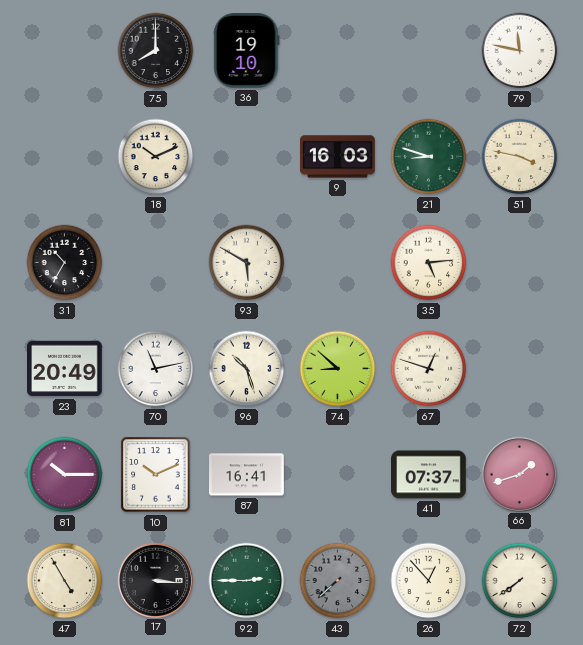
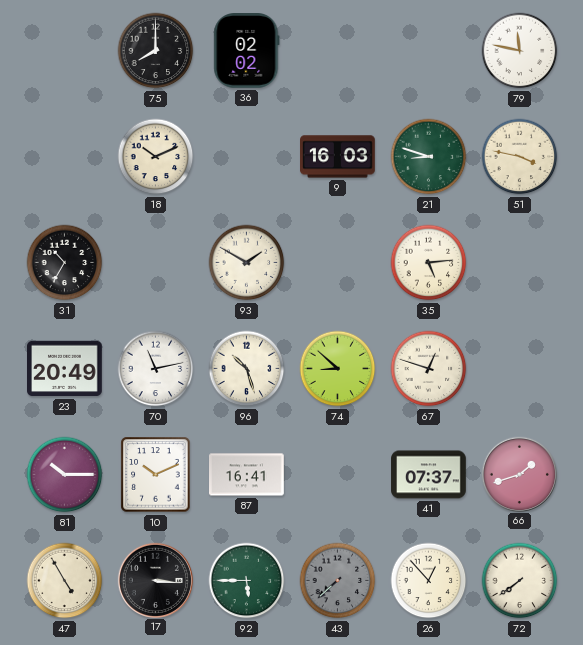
36: 19:10 -> 02:02 (247, 51)
93: 5:50 -> 1:50 (247, 263)
92: 2:45 -> 5:45 (247, 581)
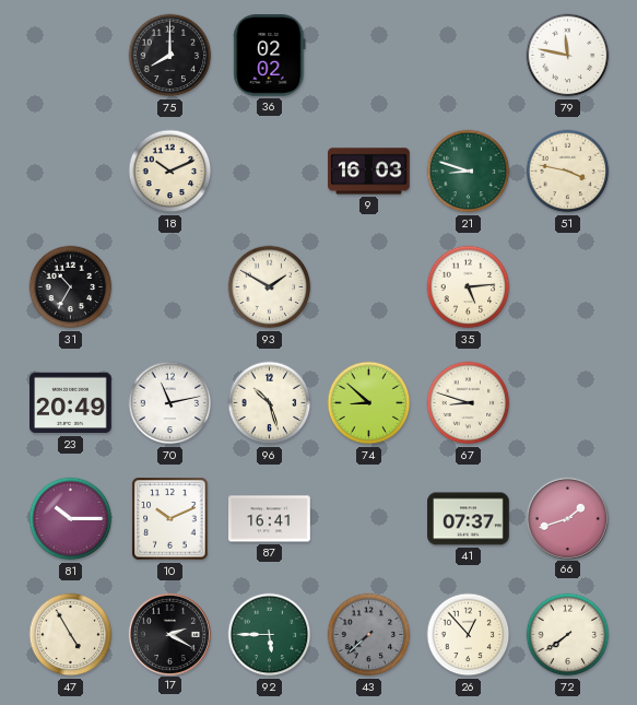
67: 12:48 -> 8:48 (469, 403)
17: 3:16 -> 2:20 (169, 634)
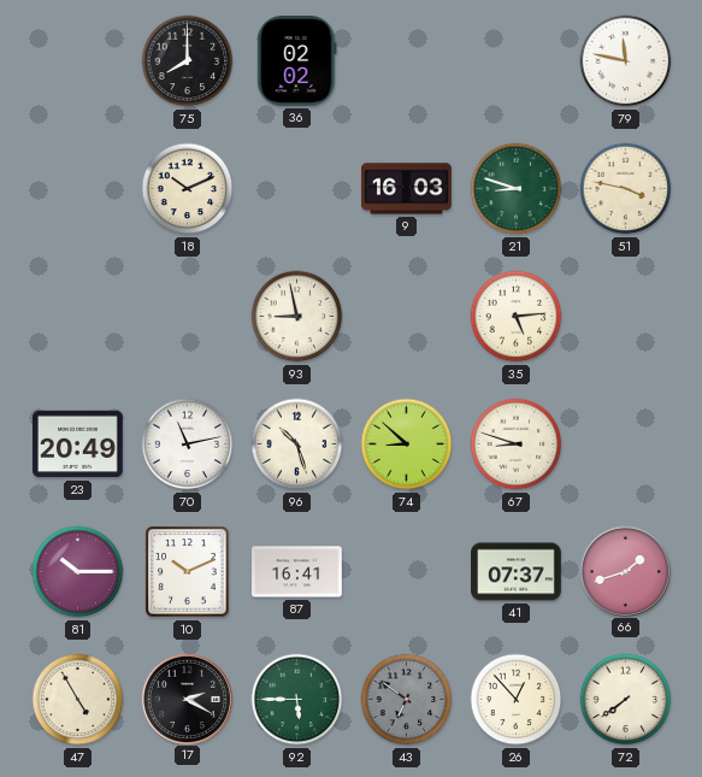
31: 10:35 -> none (71, 287)
93: 1:50 -> 8:58 (297, 317)
43: 7:38 -> 6:51 (407, 700)
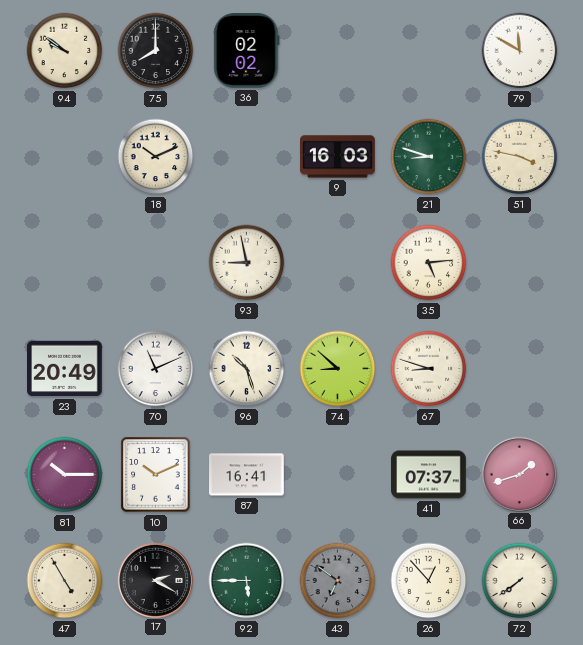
94: none -> 9:51 (65, 51)
79: 11:47 -> 11:50 (520, 51)
70: 11:13 -> 11:11 (156, 369)
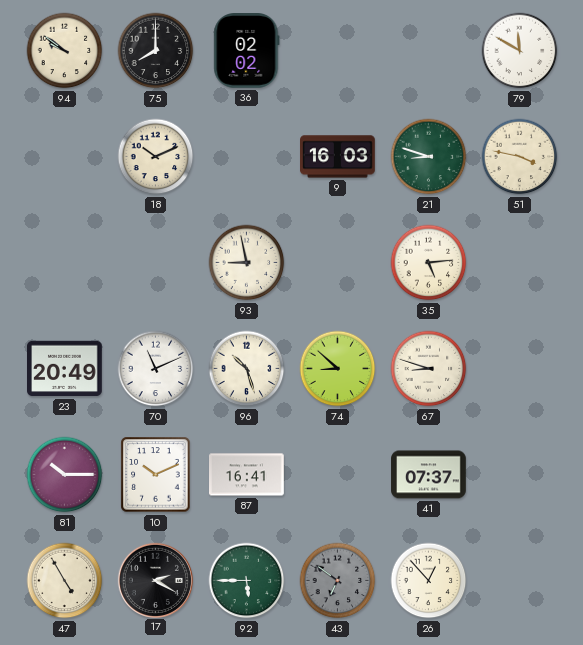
66: 1:42 -> none (519, 474)
72: 7:39 -> none (520, 581)
